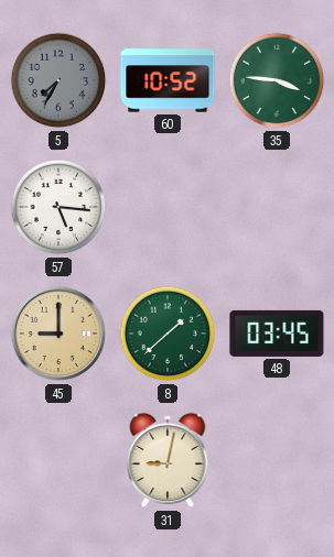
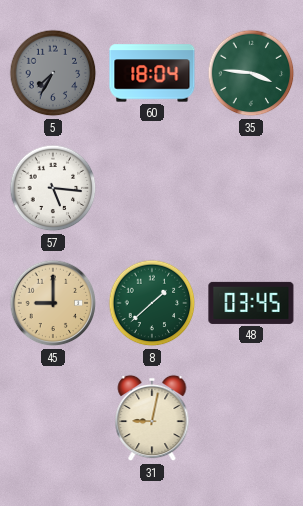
60: 10:52 -> 18:04 (152, 73)
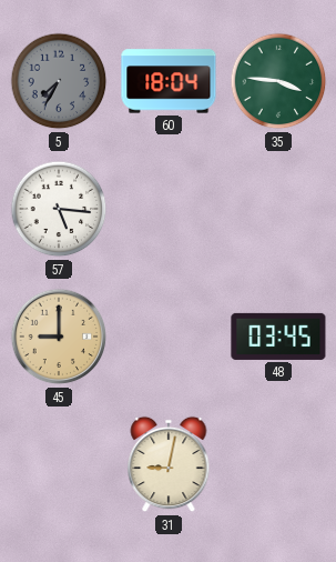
8: 1:38 -> none (152, 303)
